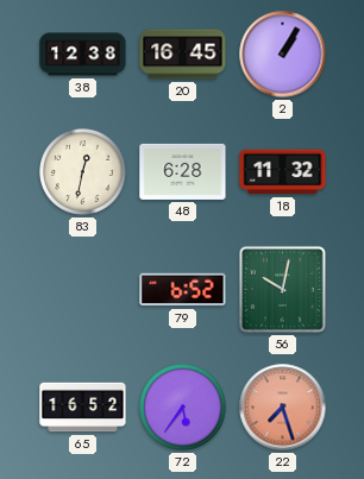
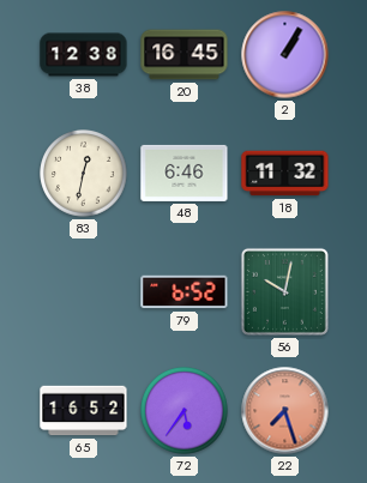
48: 6:28 -> 6:46 (185, 173)
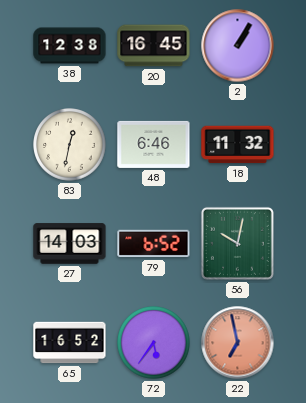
27: none -> 14:03 (70, 244)
22: 7:27 -> 6:58 (238, 343)
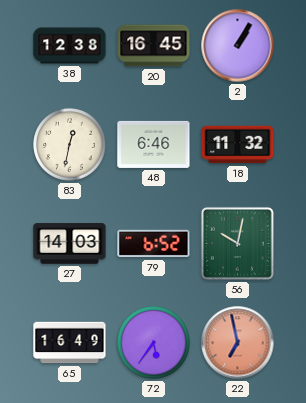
65: 16:52 -> 16:49 (70, 343)
